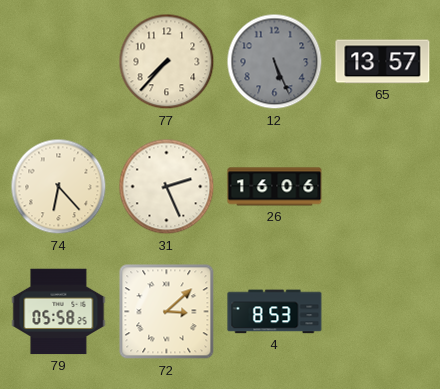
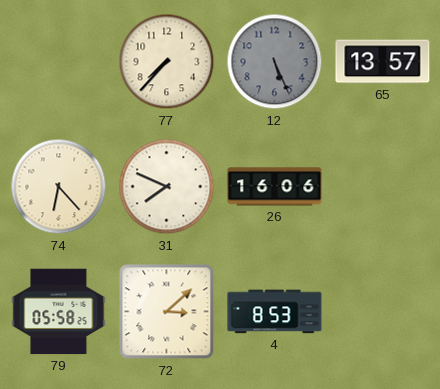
31: 2:26 -> 7:49 (167, 187)
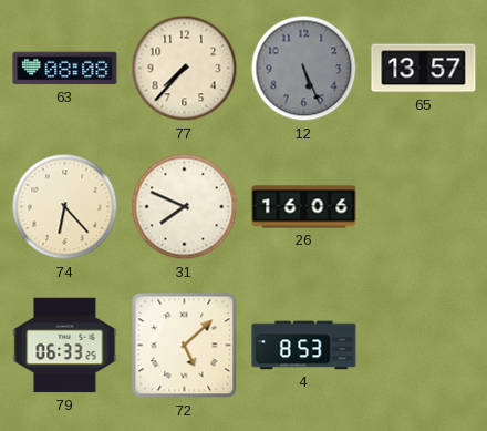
63: none -> 08:08 (65, 69)
79: 05:58 -> 06:33 (65, 346)
72: 3:08 -> 5:08 (185, 346)
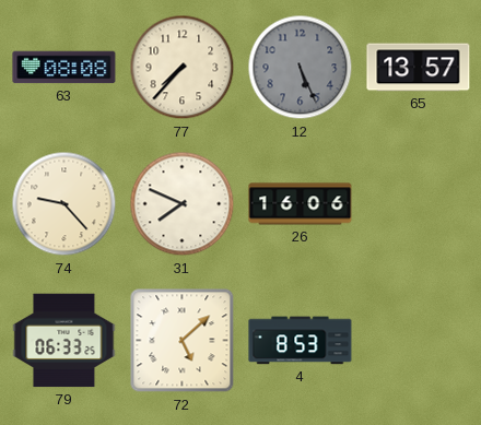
74: 6:23 -> 9:23 (64, 204)
